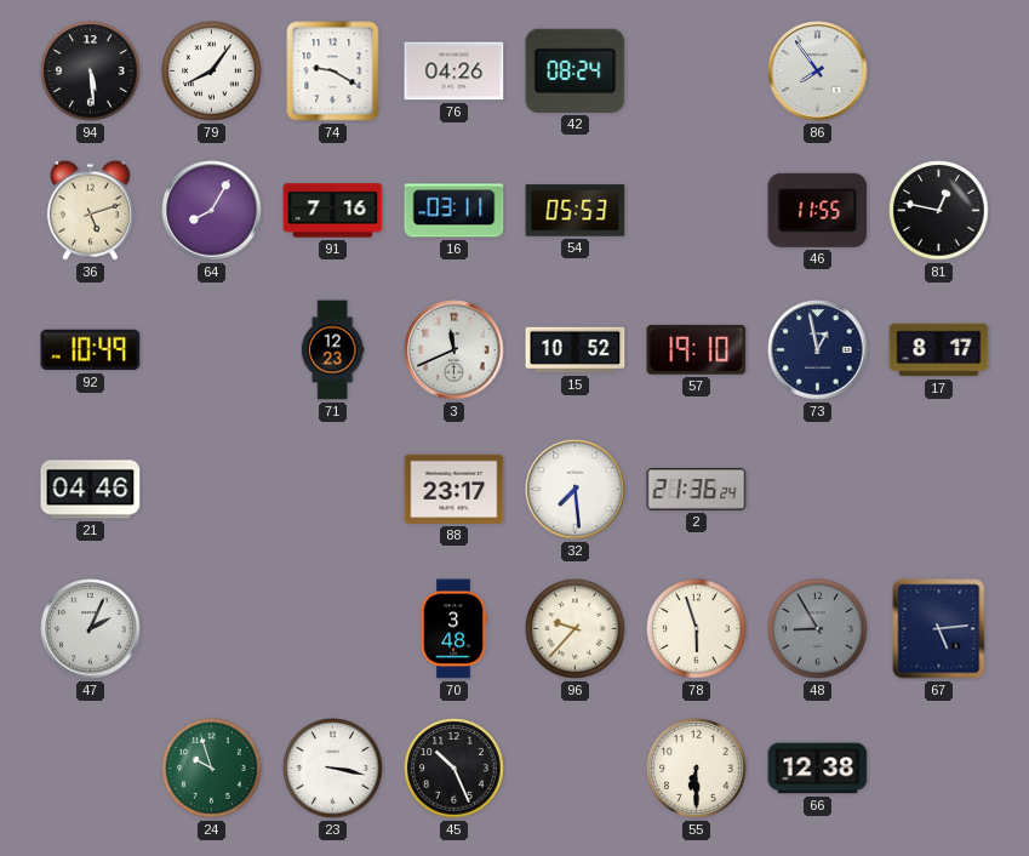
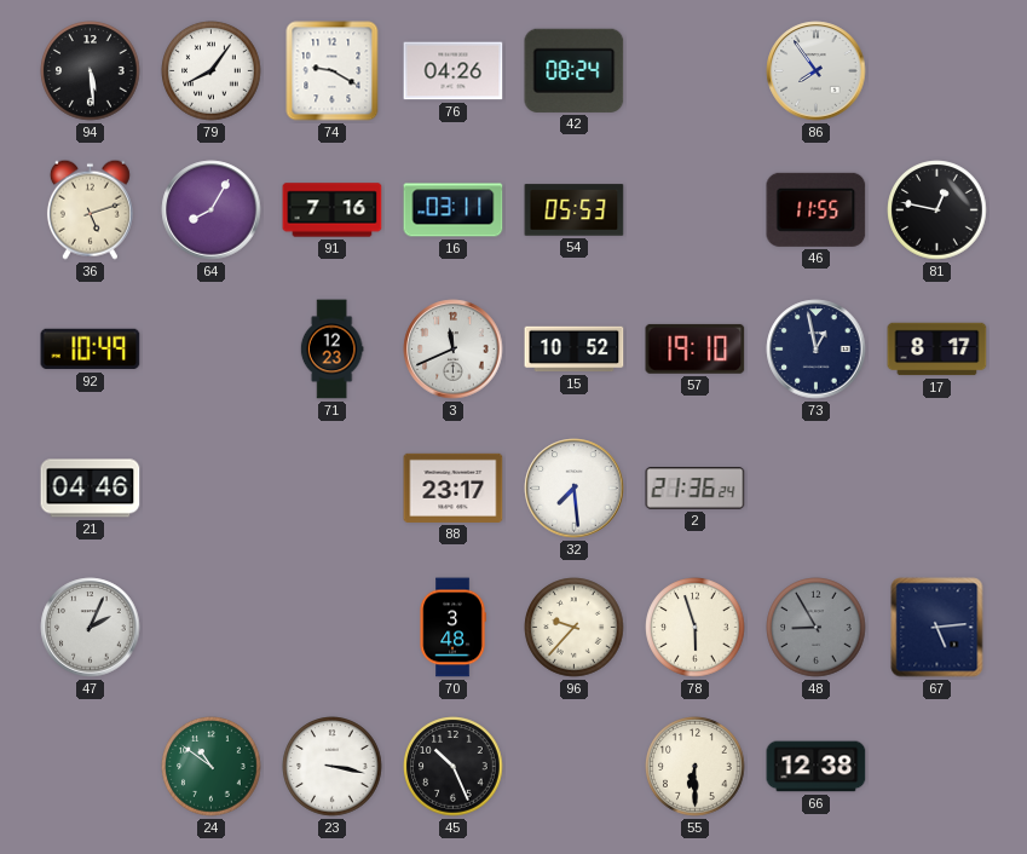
24: 9:57 -> 10:51 (212, 767)
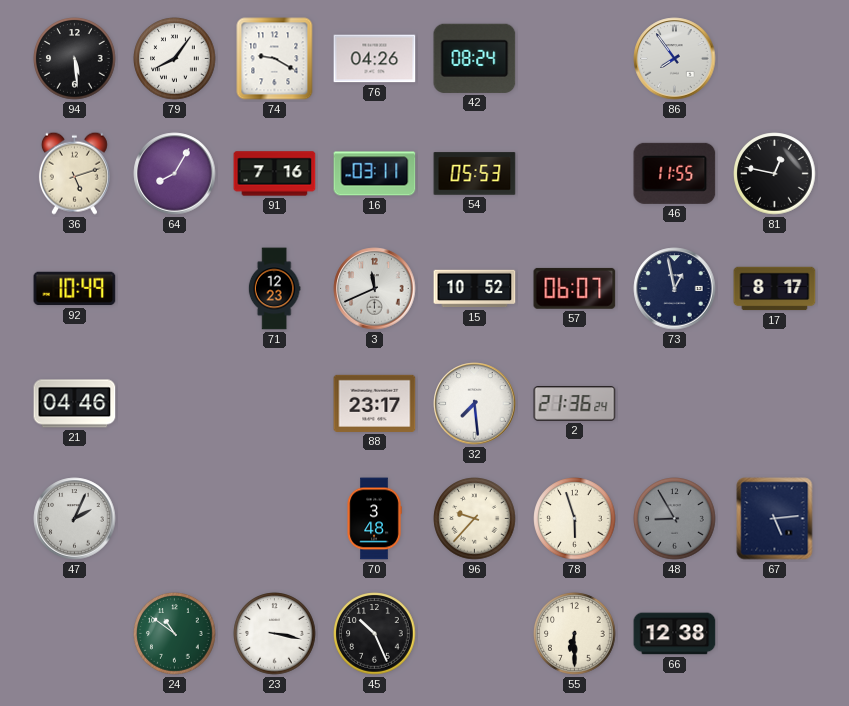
57: 19:10 -> 06:07 (575, 288)
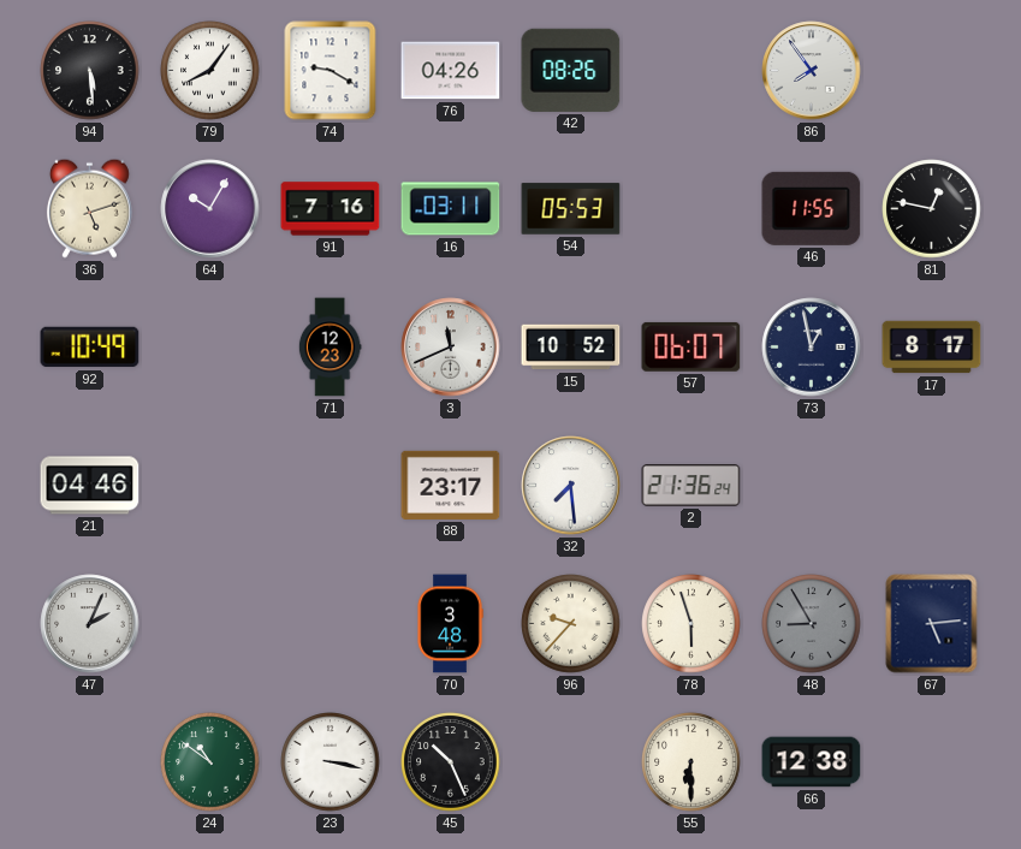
42: 08:24 -> 08:26 (571, 70)
64: 8:05 -> 10:05 (210, 209)
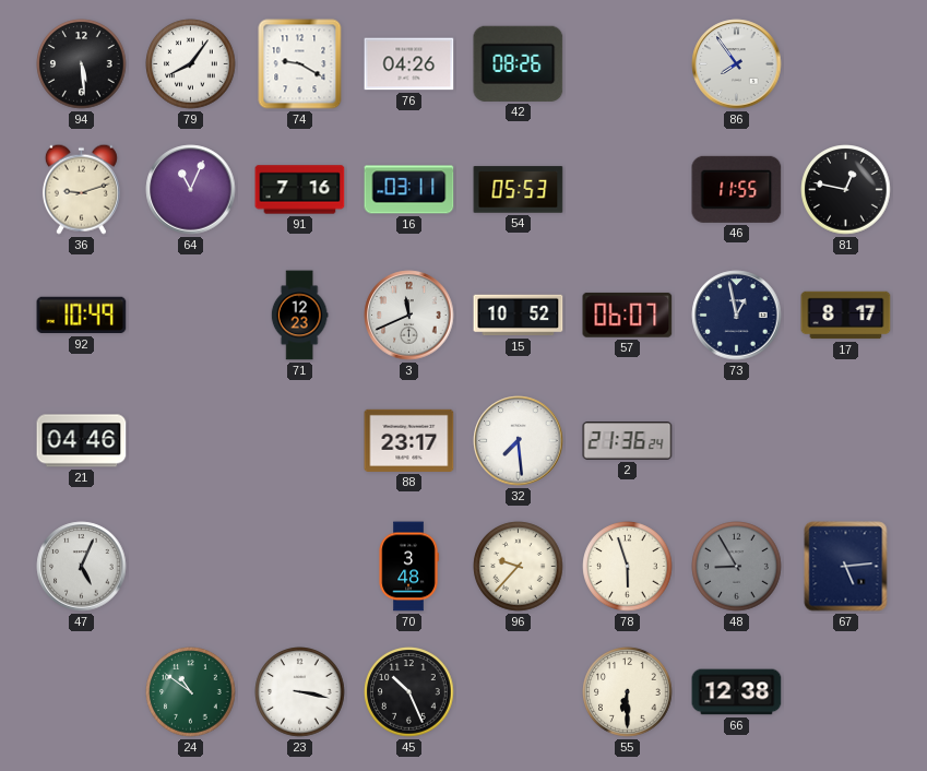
36: 5:12 -> 9:12 (81, 189)
64: 10:05 -> 11:04 (191, 190)
47: 2:04 -> 5:04 (82, 567)
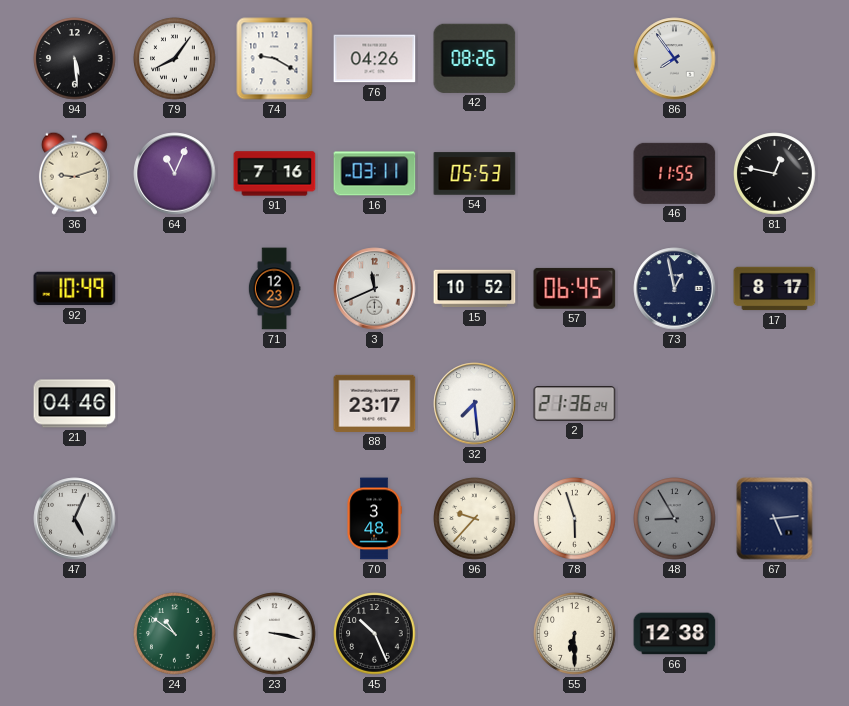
57: 06:07 -> 06:45 (575, 288)
